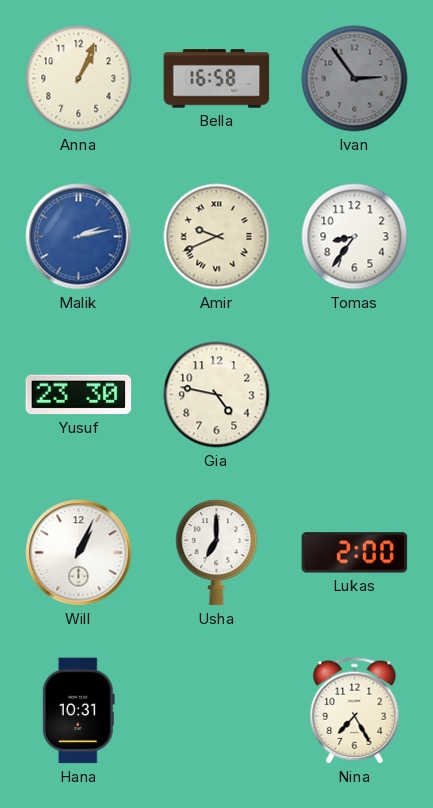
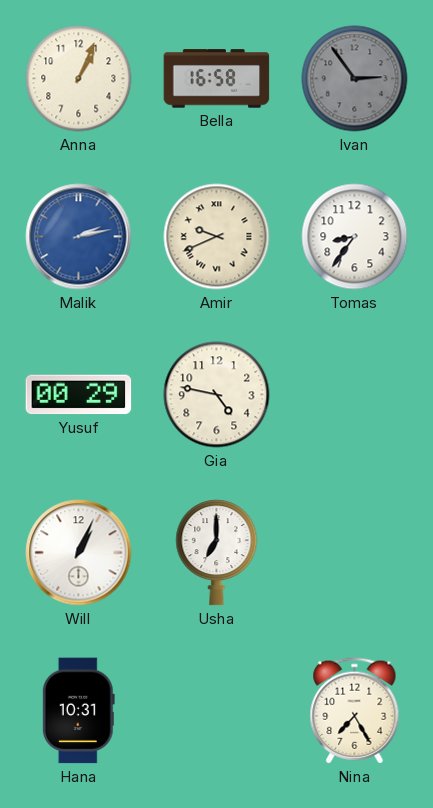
Yusuf: 23:30 -> 00:29 (79, 395)
Lukas: 2:00 -> none (355, 553)
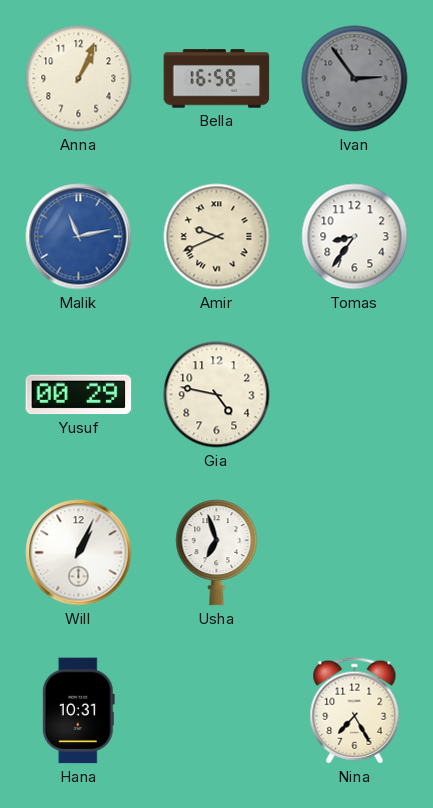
Malik: 2:13 -> 11:13 (79, 237)
Usha: 7:00 -> 6:57 (217, 553)
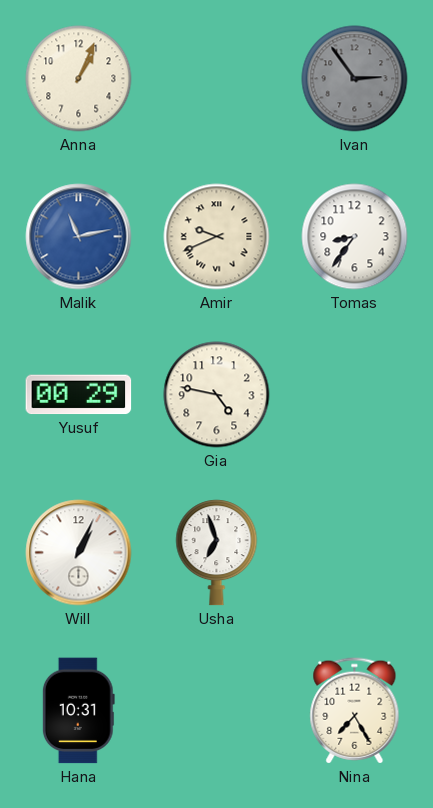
Bella: 16:58 -> none (217, 79)
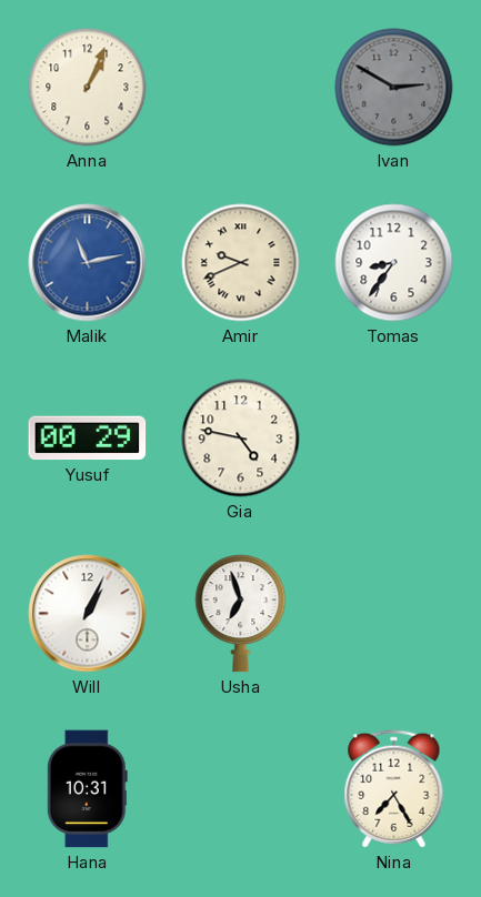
Ivan: 2:54 -> 2:50 (394, 88)
